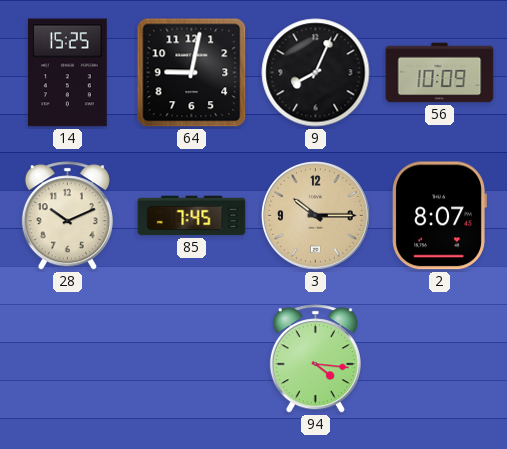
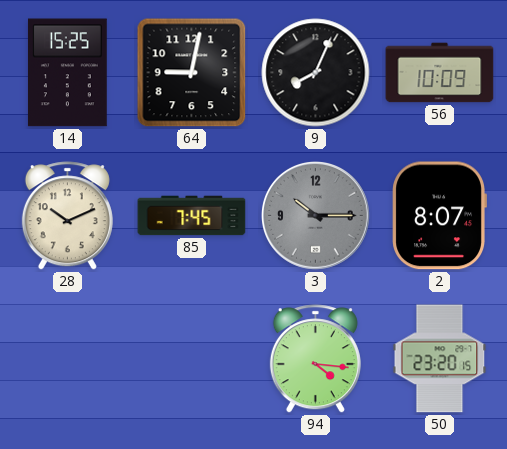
3 dial: champagne -> grey (315, 215)
50: none -> 23:20 (440, 359)
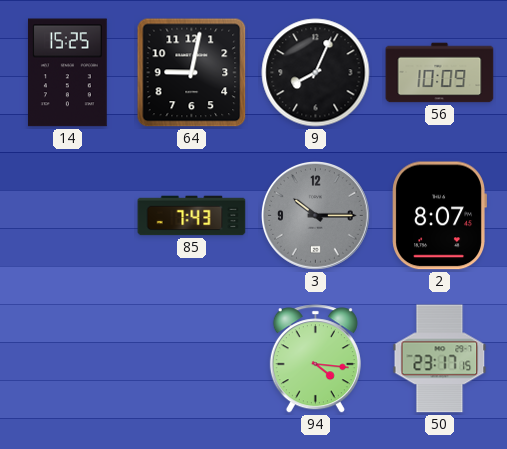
28: 10:11 -> none (67, 216)
85: 7:45 -> 7:43 (192, 216)
50: 23:20 -> 23:17 (440, 359)
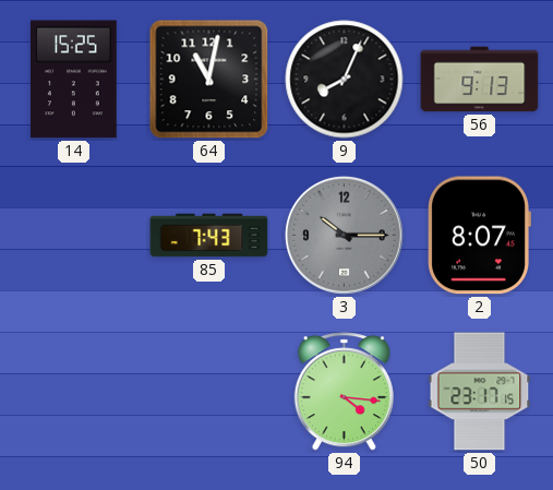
64: 9:02 -> 11:02 (209, 80)
56: 10:09 -> 9:13 (480, 80)
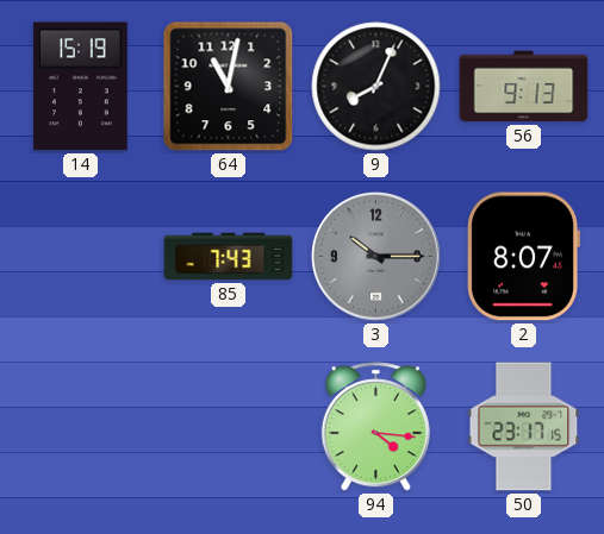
14: 15:25 -> 15:19 (80, 87)
